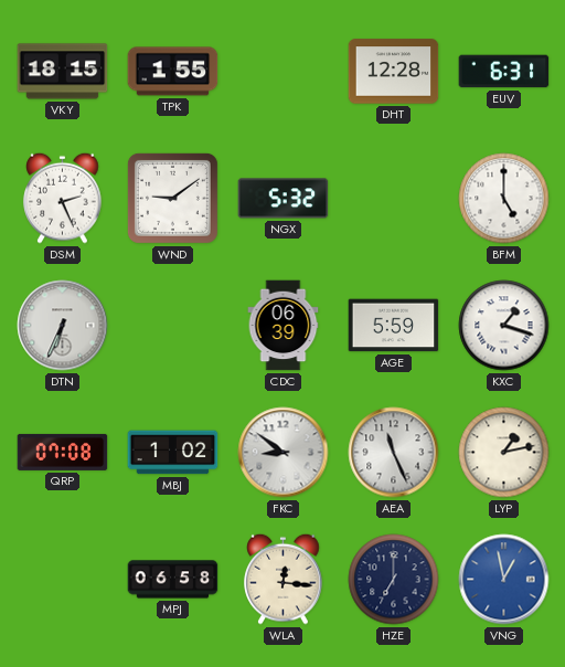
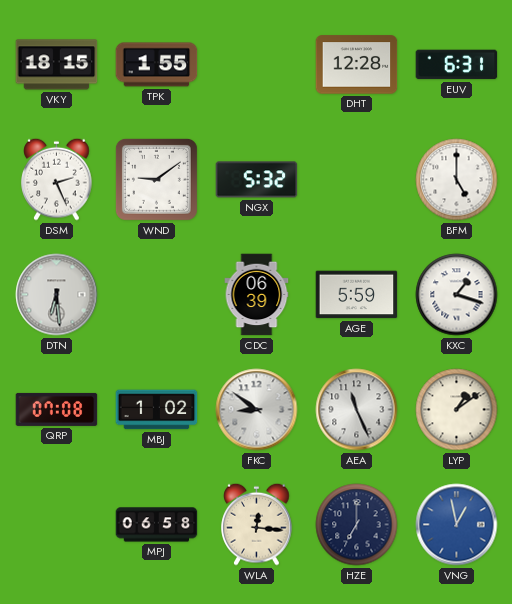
DTN: 6:34 -> 6:29 (57, 295)
LYP: 1:13 -> 1:09 (457, 410)
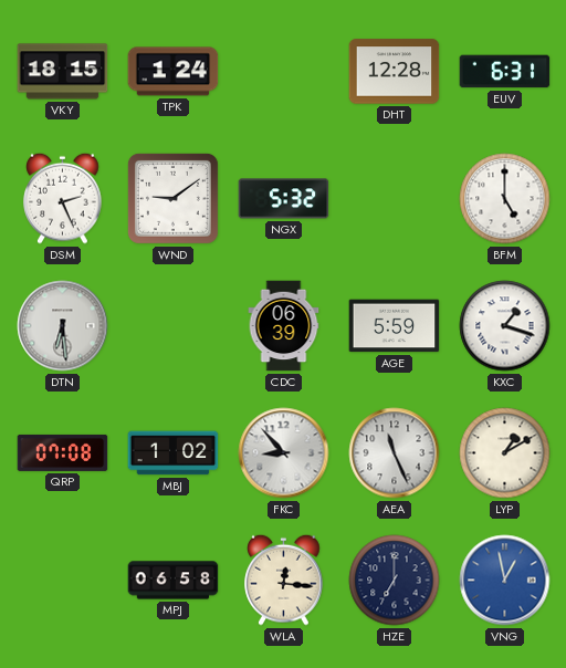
TPK: 1:55 -> 1:24 (174, 72)
FKC: 8:51 -> 8:53 (284, 453)
LYP: 1:09 -> 1:10 (505, 453)
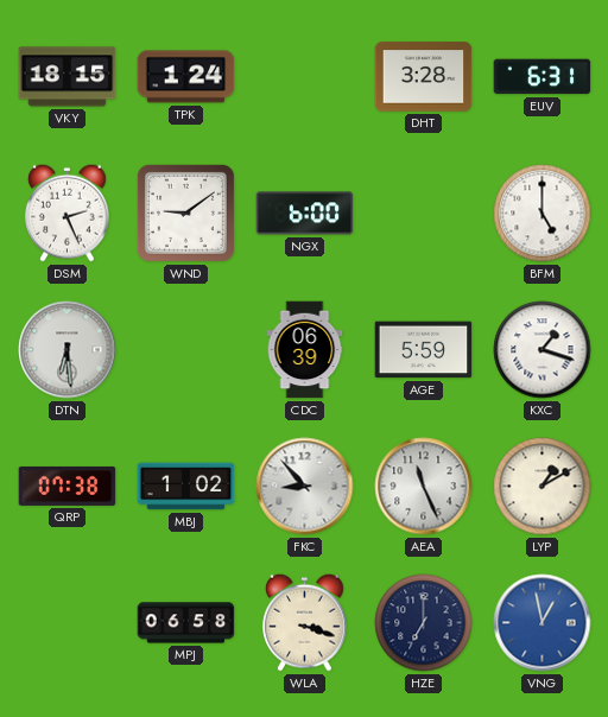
DHT: 12:28 -> 3:28 (424, 77)
NGX: 5:32 -> 6:00 (305, 214)
QRP: 07:08 -> 07:38 (68, 486)
WLA: 12:16 -> 3:18 (305, 622)
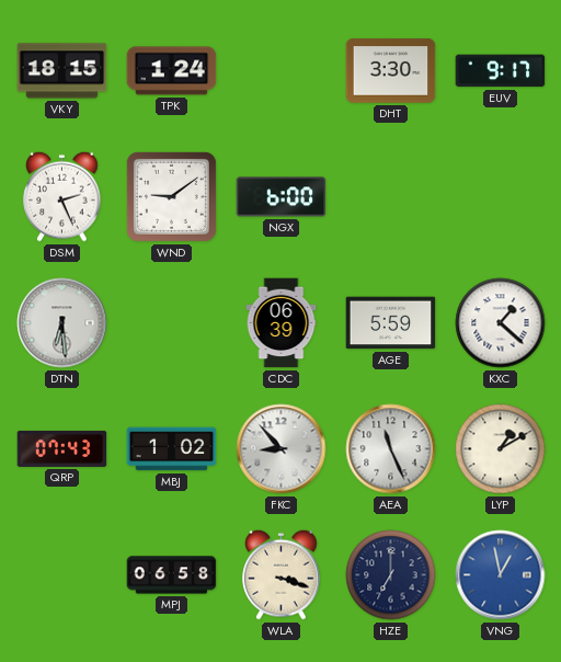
DHT: 3:28 -> 3:30 (391, 71)
EUV: 6:31 -> 9:17 (501, 71)
BFM: 5:00 -> none (543, 214)
KXC: 1:18 -> 1:22 (501, 323)
QRP: 07:38 -> 07:43 (62, 448)
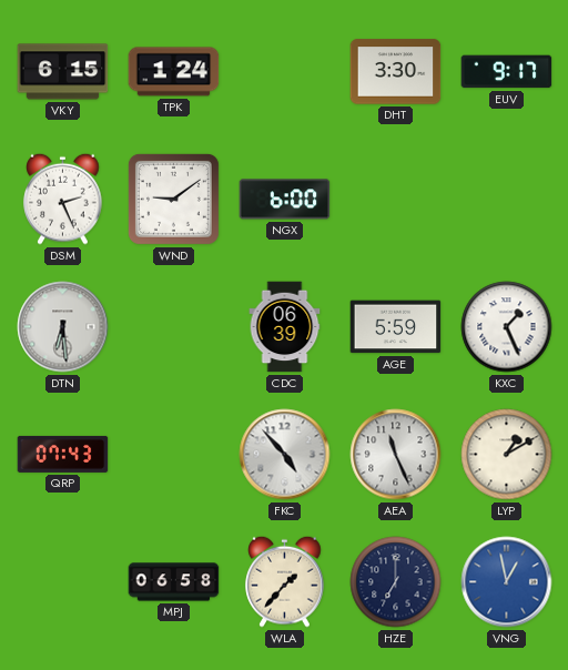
VKY: 18:15 -> 6:15 (63, 72)
KXC: 1:22 -> 1:26 (507, 327)
MBJ: 1:02 -> none (172, 449)
FKC: 8:53 -> 4:53 (285, 455)
WLA: 3:18 -> 1:37 (285, 581)
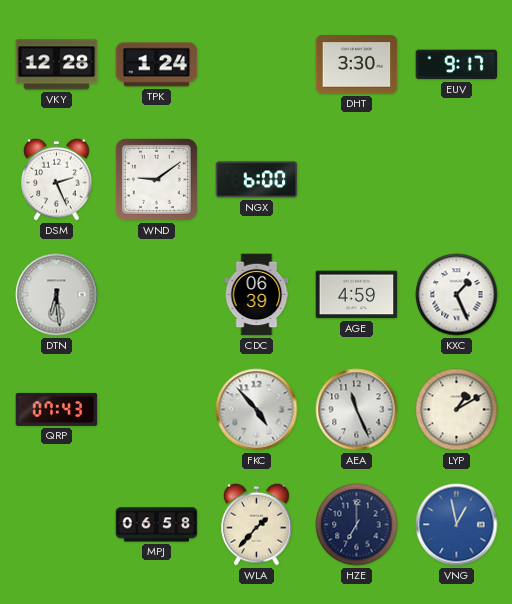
VKY: 6:15 -> 12:28 (57, 65)
AGE: 5:59 -> 4:59 (357, 295)
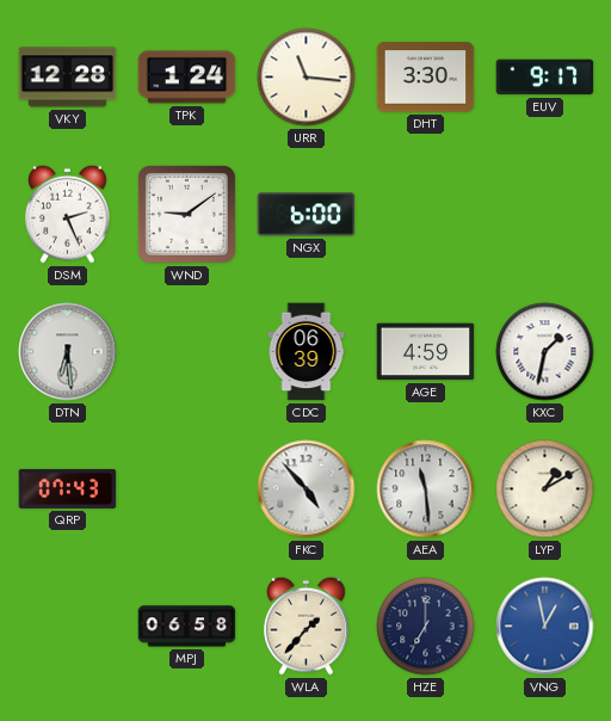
URR: none -> 11:16 (307, 78)
KXC: 1:26 -> 1:32 (545, 352)
AEA: 11:26 -> 11:29 (426, 489)
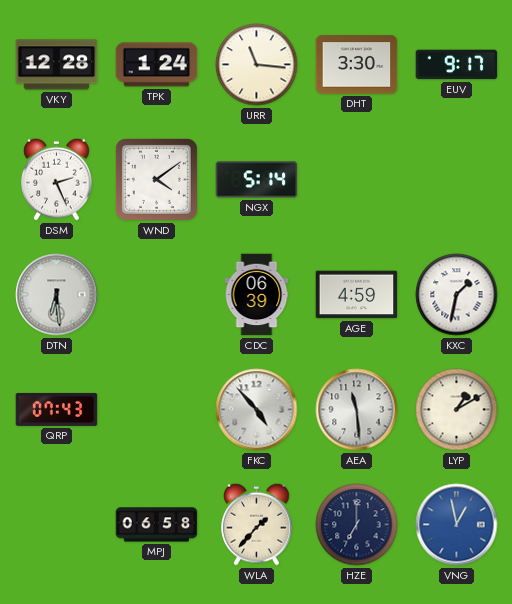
WND: 9:09 -> 4:09 (156, 179)
NGX: 6:00 -> 5:14 (257, 180)
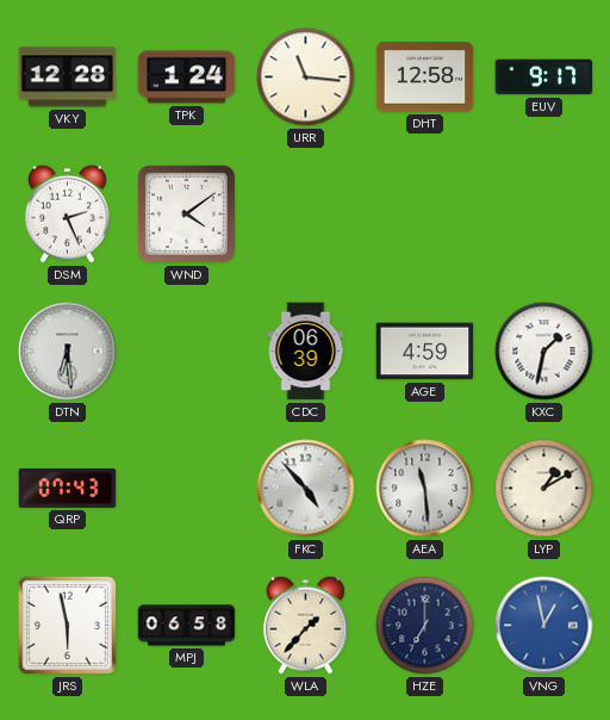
DHT: 3:30 -> 12:58 (425, 77)
NGX: 5:14 -> none (257, 180)
JRS: none -> 5:58 (67, 625)
